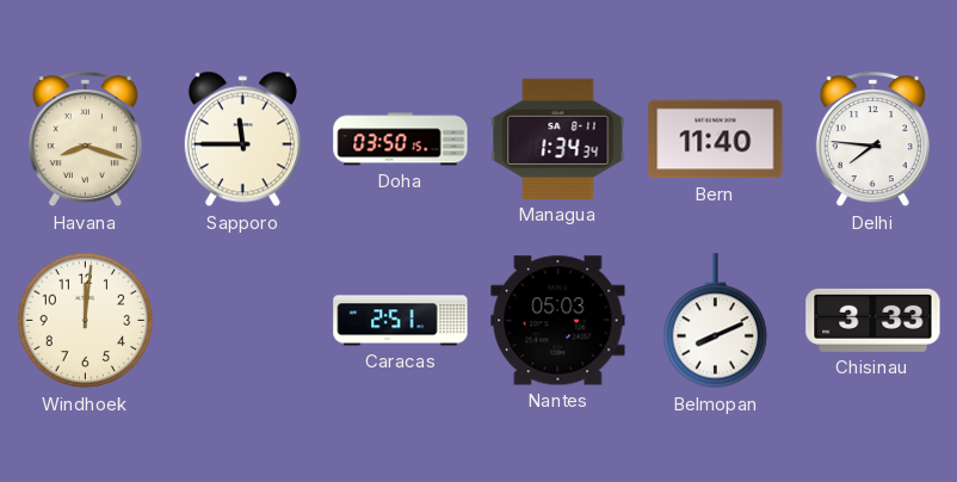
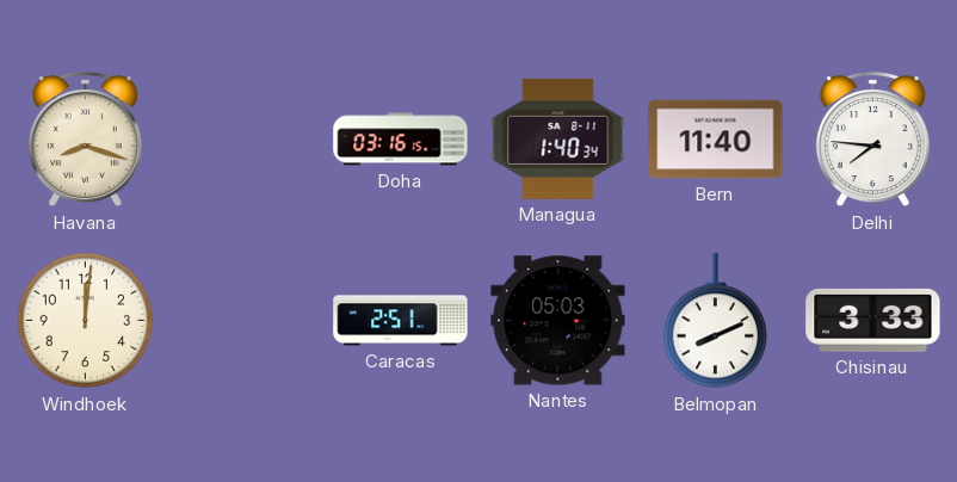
Sapporo: 11:45 -> none (242, 140)
Doha: 03:50 -> 03:16 (401, 140)
Managua: 1:34 -> 1:40 (558, 138)
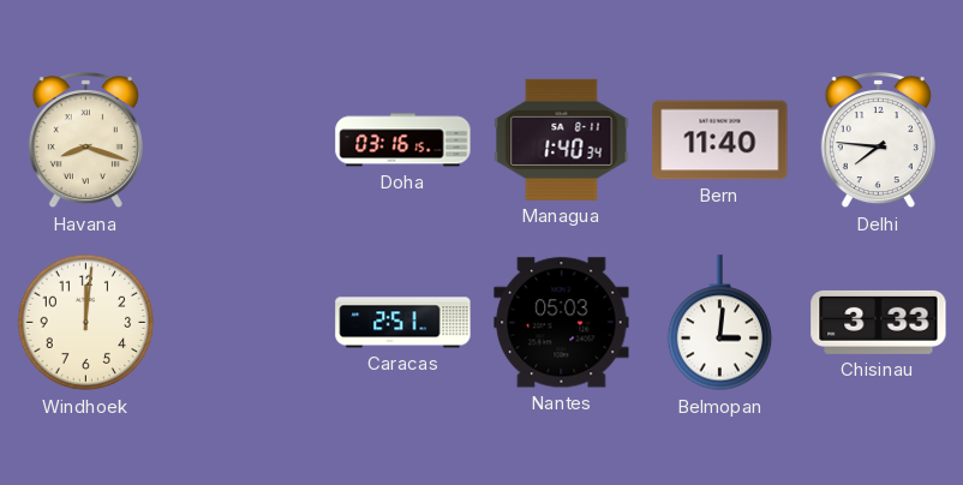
Belmopan: 8:11 -> 3:01 (720, 323)
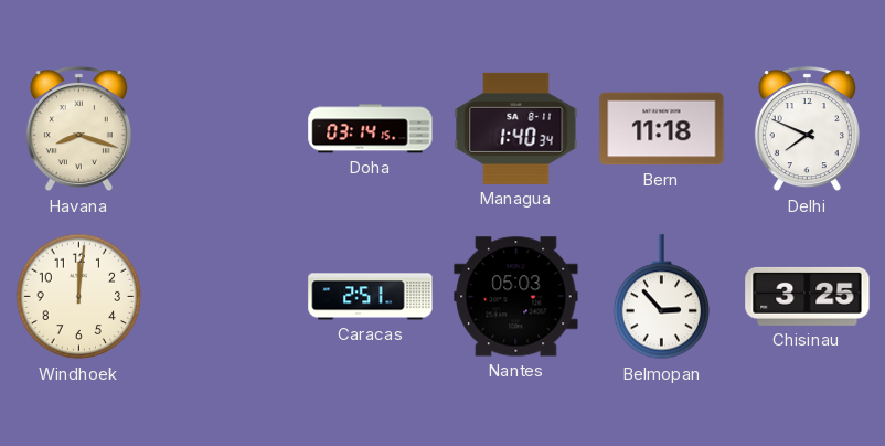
Doha: 03:16 -> 03:14 (371, 129)
Bern: 11:40 -> 11:18 (662, 129)
Delhi: 7:46 -> 7:49 (807, 130)
Belmopan: 3:01 -> 2:53 (662, 297)
Chisinau: 3:33 -> 3:25 (808, 296)
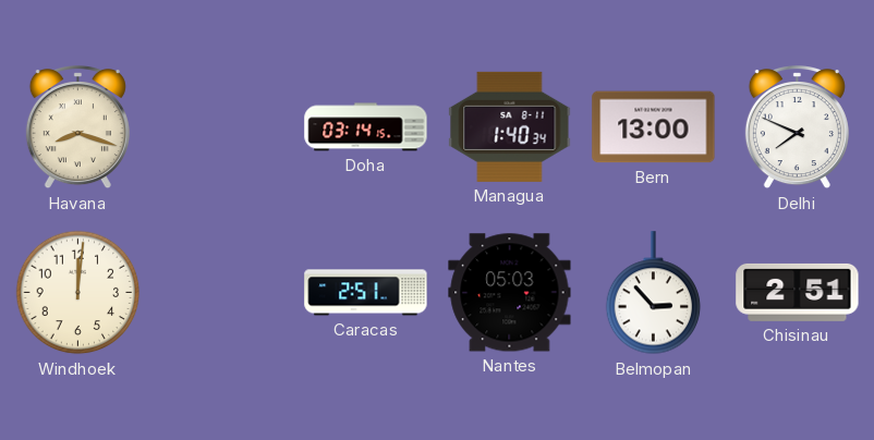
Bern: 11:18 -> 13:00 (654, 127)
Chisinau: 3:25 -> 2:51 (798, 292)
